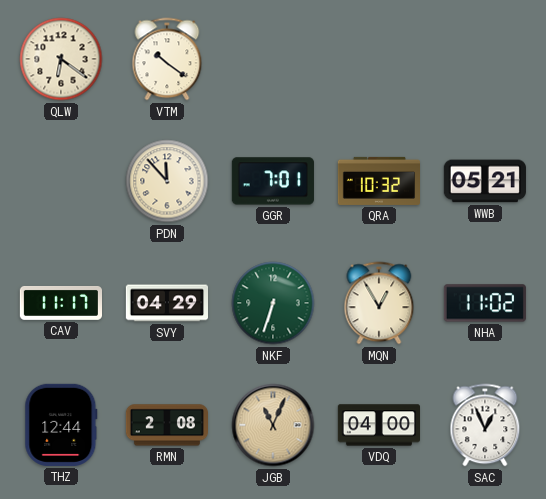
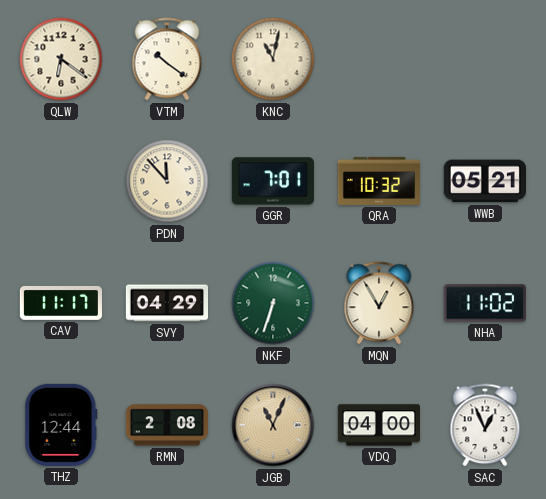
KNC: none -> 11:02 (273, 59)
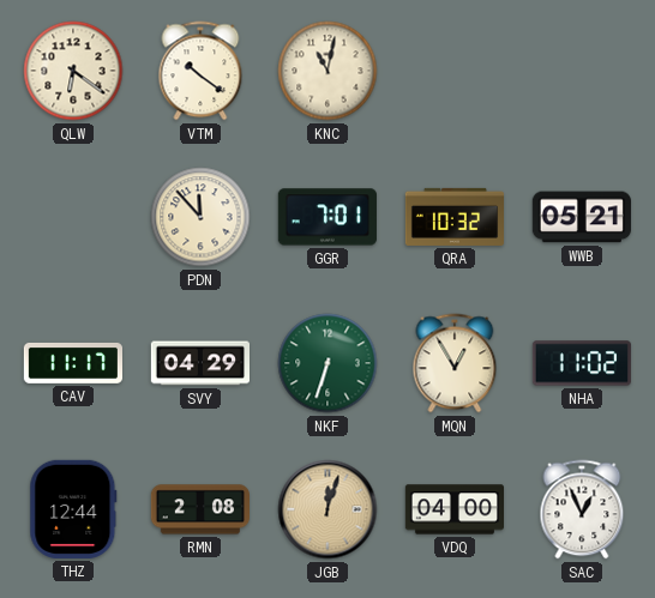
JGB: 11:04 -> 12:03 (327, 509)
